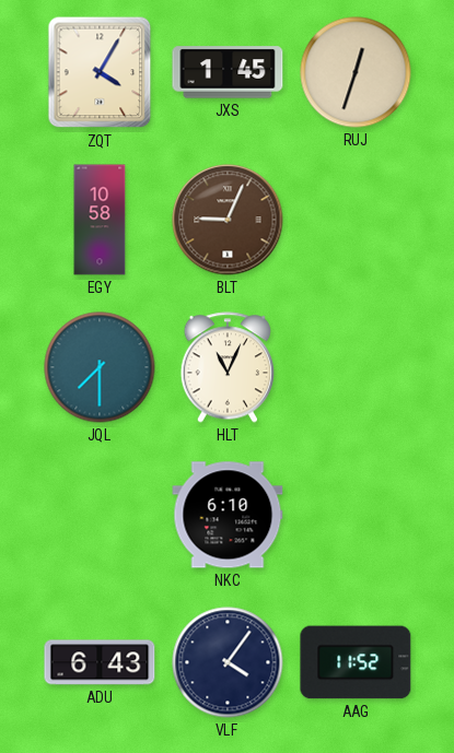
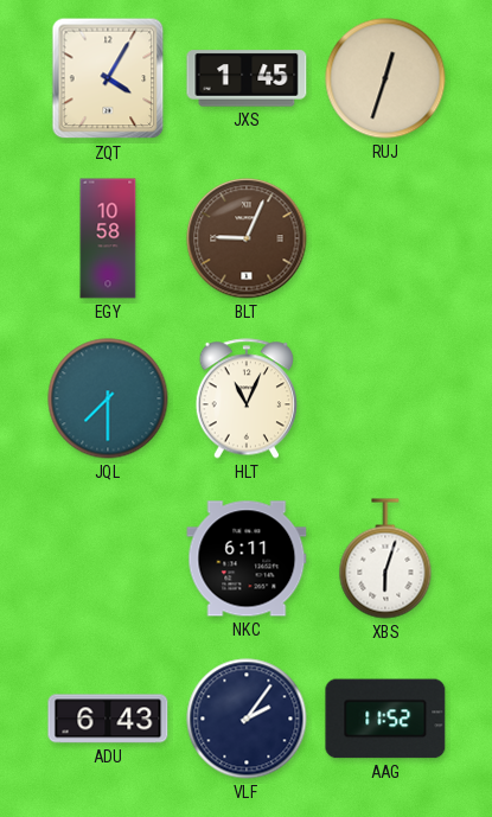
NKC: 6:10 -> 6:11 (247, 559)
XBS: none -> 6:03 (385, 559)
VLF: 4:06 -> 2:06 (247, 719)
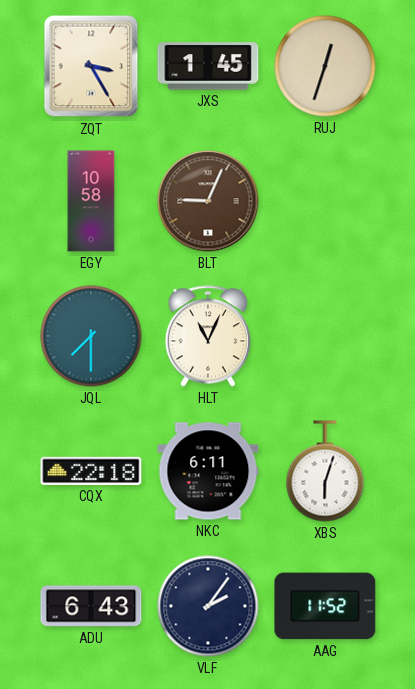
ZQT: 4:05 -> 3:25 (91, 66)
CQX: none -> 22:18 (91, 471)
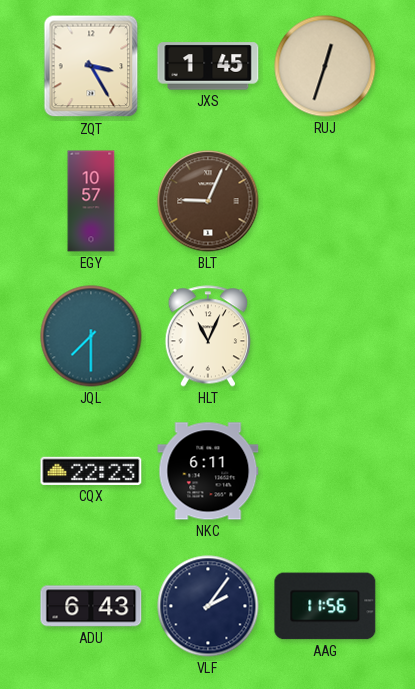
EGY: 10:58 -> 10:57 (91, 201)
CQX: 22:18 -> 22:23 (91, 471)
XBS: 6:03 -> none (325, 471)
AAG: 11:52 -> 11:56 (325, 606)
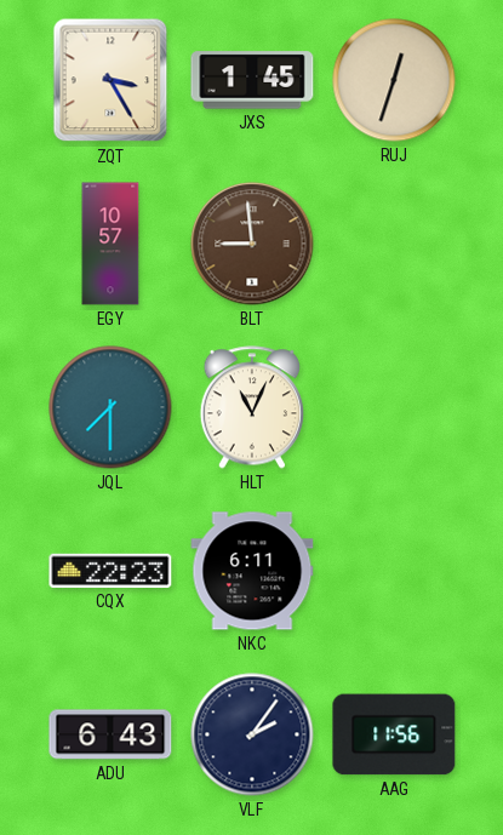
BLT: 9:04 -> 8:59 (252, 244)
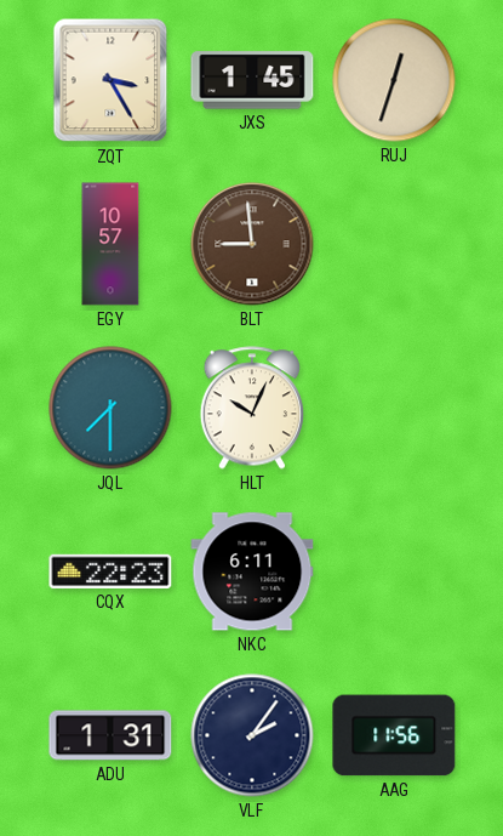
HLT: 11:04 -> 10:04 (252, 408)
ADU: 6:43 -> 1:31 (110, 735)
